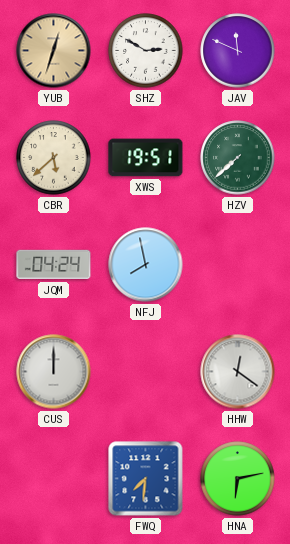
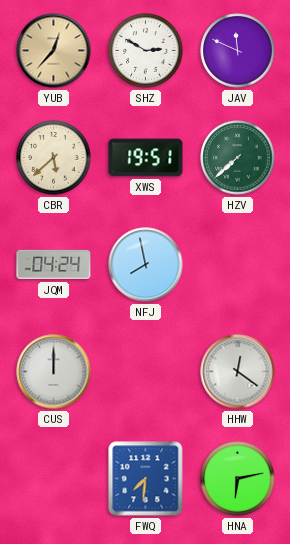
YUB: 12:33 -> 12:37 (54, 51)
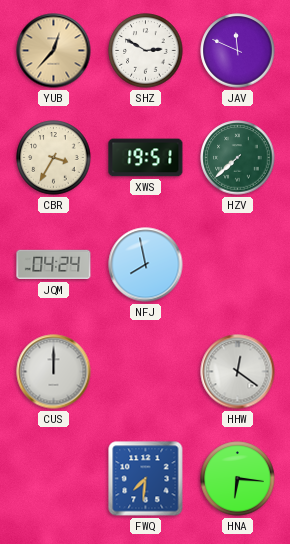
CBR: 5:38 -> 3:35 (54, 158)
HNA: 6:13 -> 6:16 (238, 479)
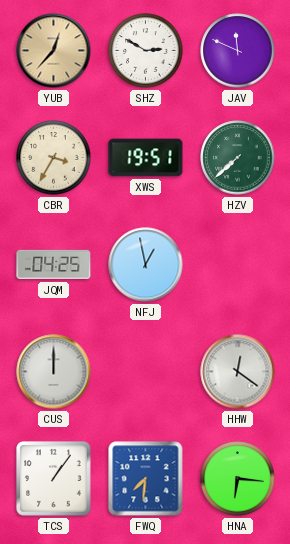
JQM: 04:24 -> 04:25 (54, 265)
NFJ: 7:58 -> 12:58 (146, 265)
TCS: none -> 1:06 (54, 479)
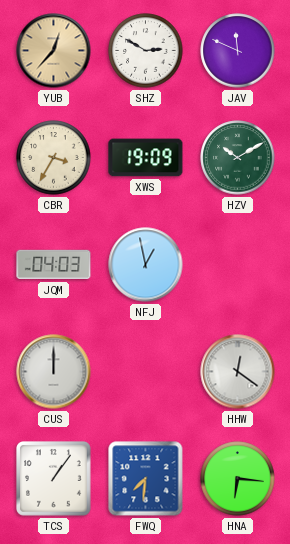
XWS: 19:51 -> 19:09 (146, 158)
HZV: 7:38 -> 10:10 (238, 158)
JQM: 04:25 -> 04:03 (54, 265)
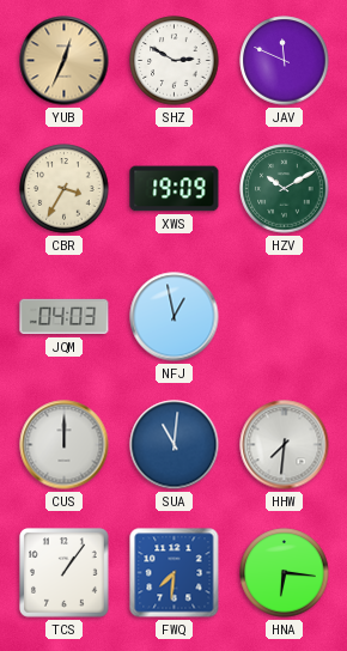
YUB: 12:37 -> 12:34 (65, 61)
SUA: none -> 11:01 (175, 445)
HHW: 12:21 -> 7:31 (285, 445)
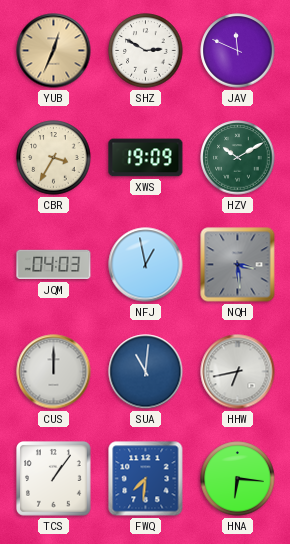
NQH: none -> 3:29 (238, 265)
HHW: 7:31 -> 6:43 (238, 372)
